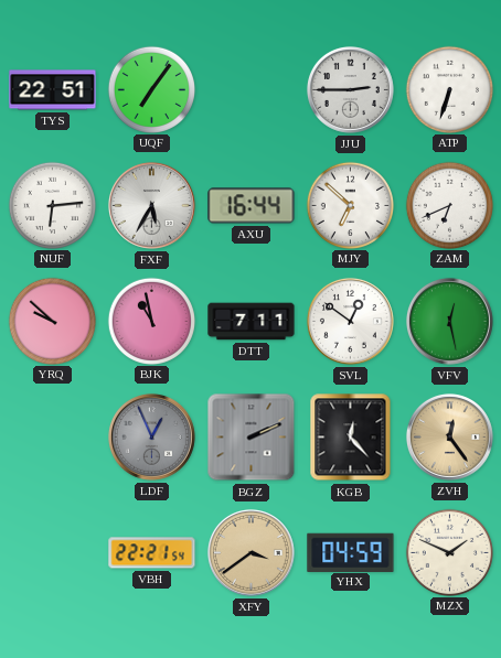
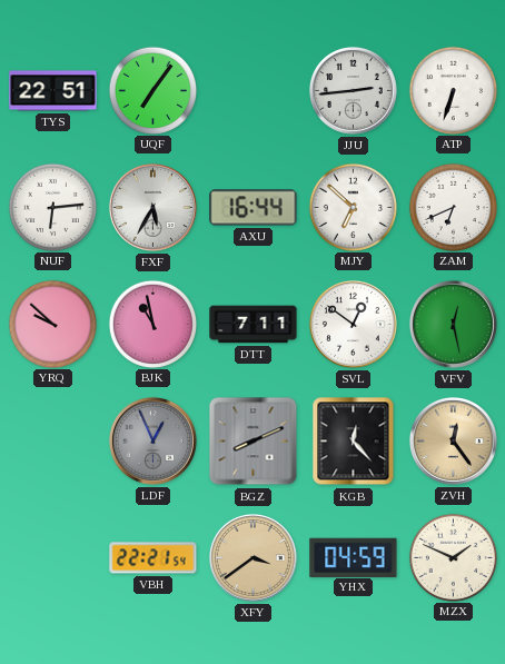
JJU: 2:45 -> 2:44 (353, 90)
BGZ: 2:11 -> 8:11 (254, 442)
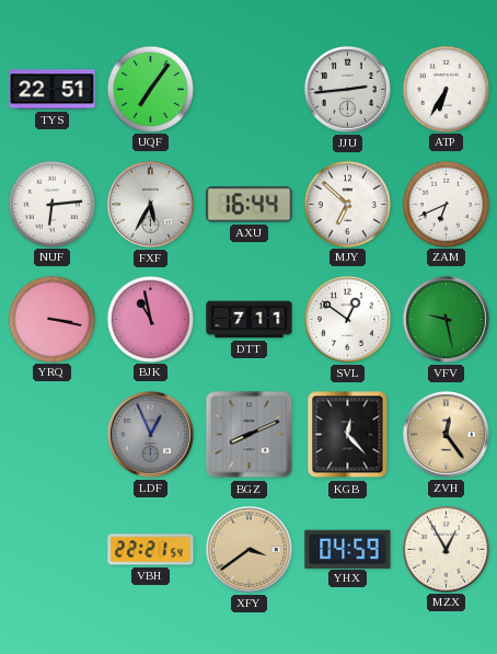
ATP: 6:33 -> 6:35 (446, 89)
YRQ: 9:52 -> 3:17 (51, 319)
VFV: 12:28 -> 9:28 (446, 319)
MZX: 1:49 -> 12:55 (446, 549)
